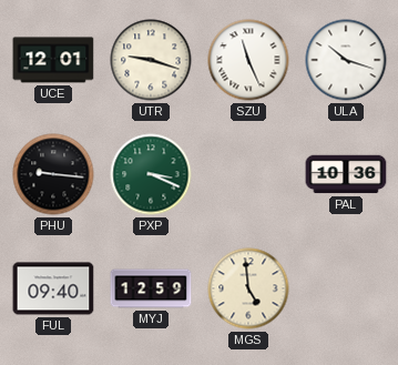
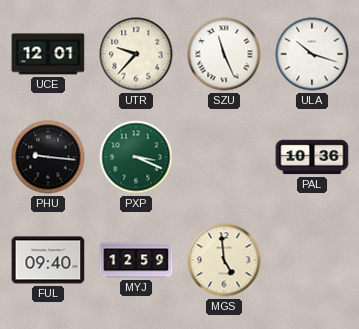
UTR: 9:18 -> 9:37 (136, 54)
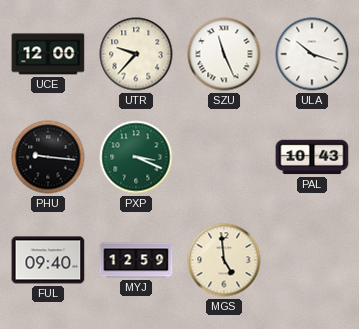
UCE: 12:01 -> 12:00 (48, 54)
PAL: 10:36 -> 10:43 (312, 157)
